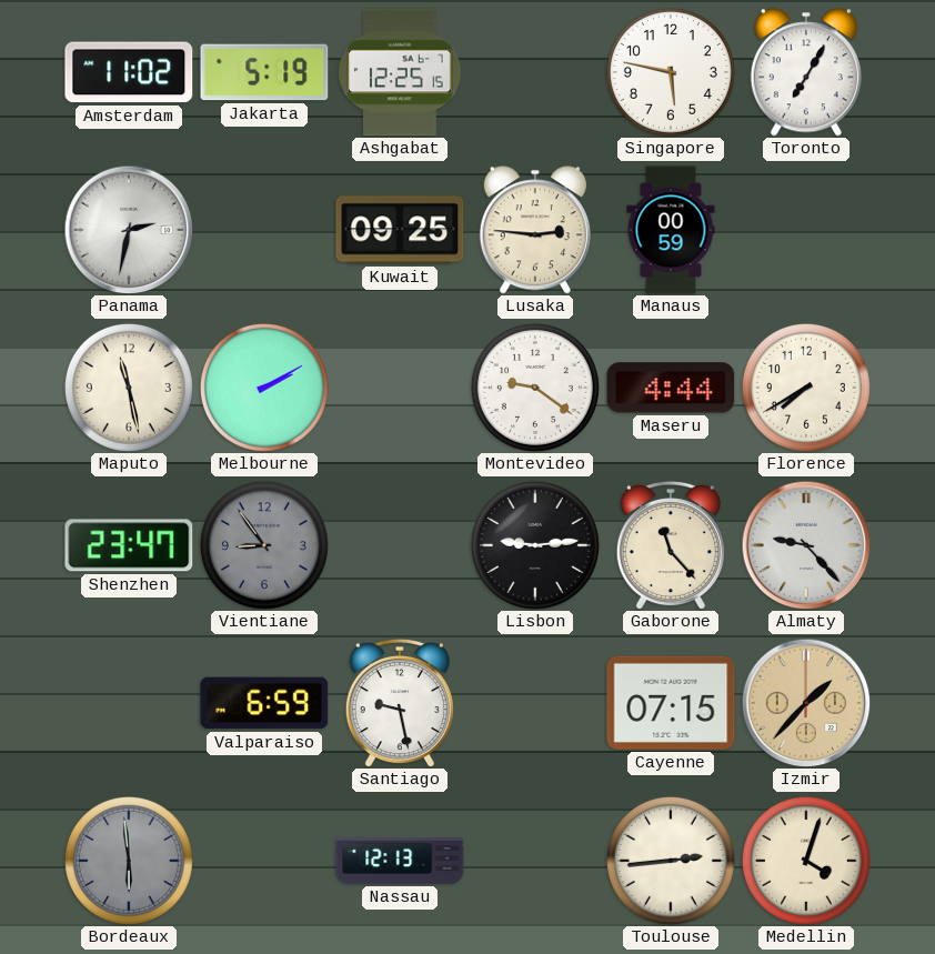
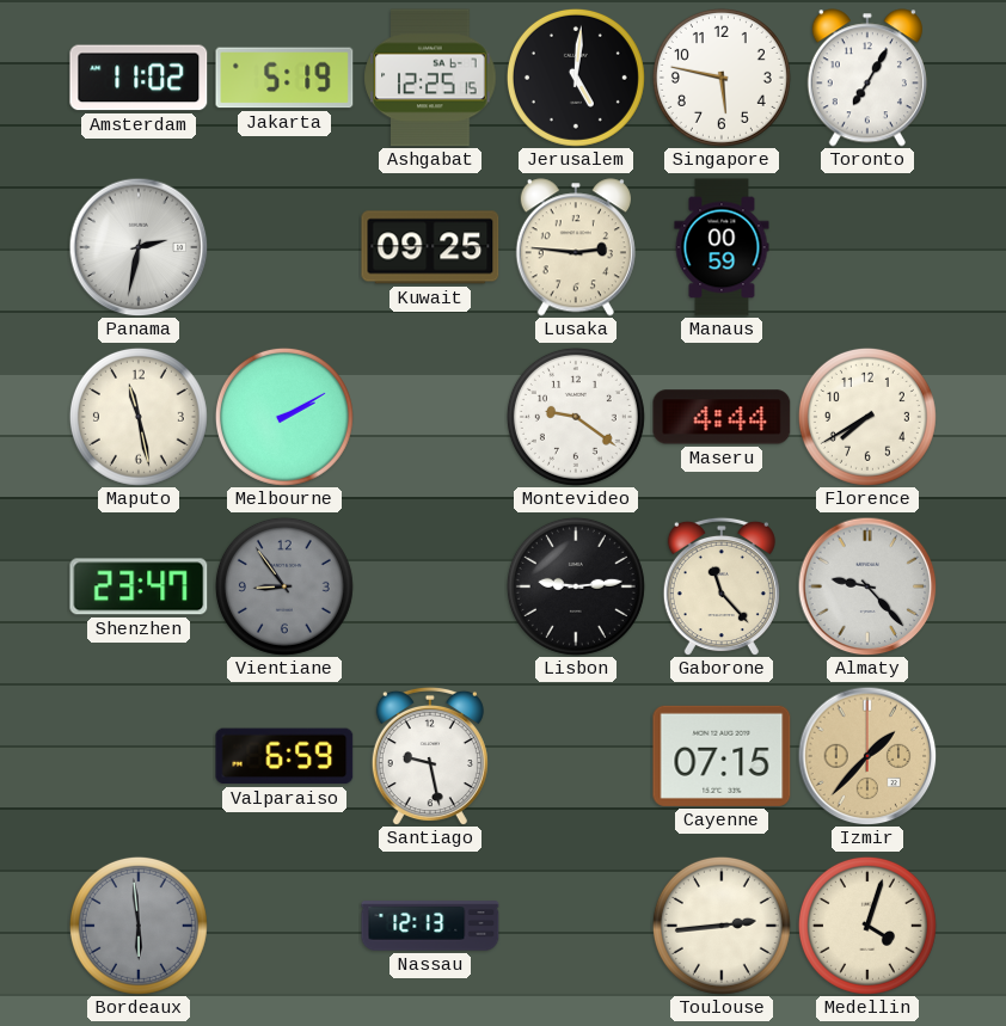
Jerusalem: none -> 5:01 (576, 78)
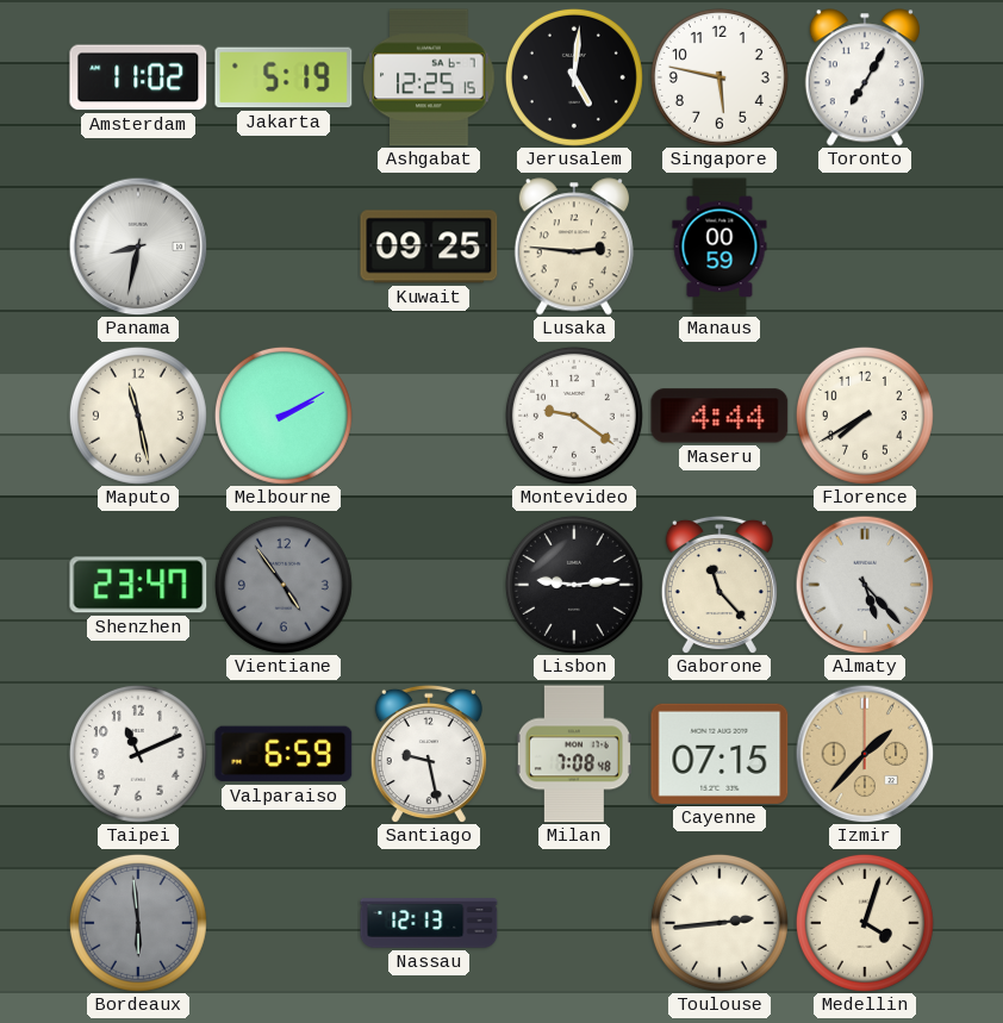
Panama: 2:32 -> 8:32 (138, 247)
Vientiane: 8:54 -> 4:54 (284, 585)
Almaty: 9:23 -> 5:23 (865, 585)
Taipei: none -> 11:11 (138, 754)
Milan: none -> 7:08 (574, 754)
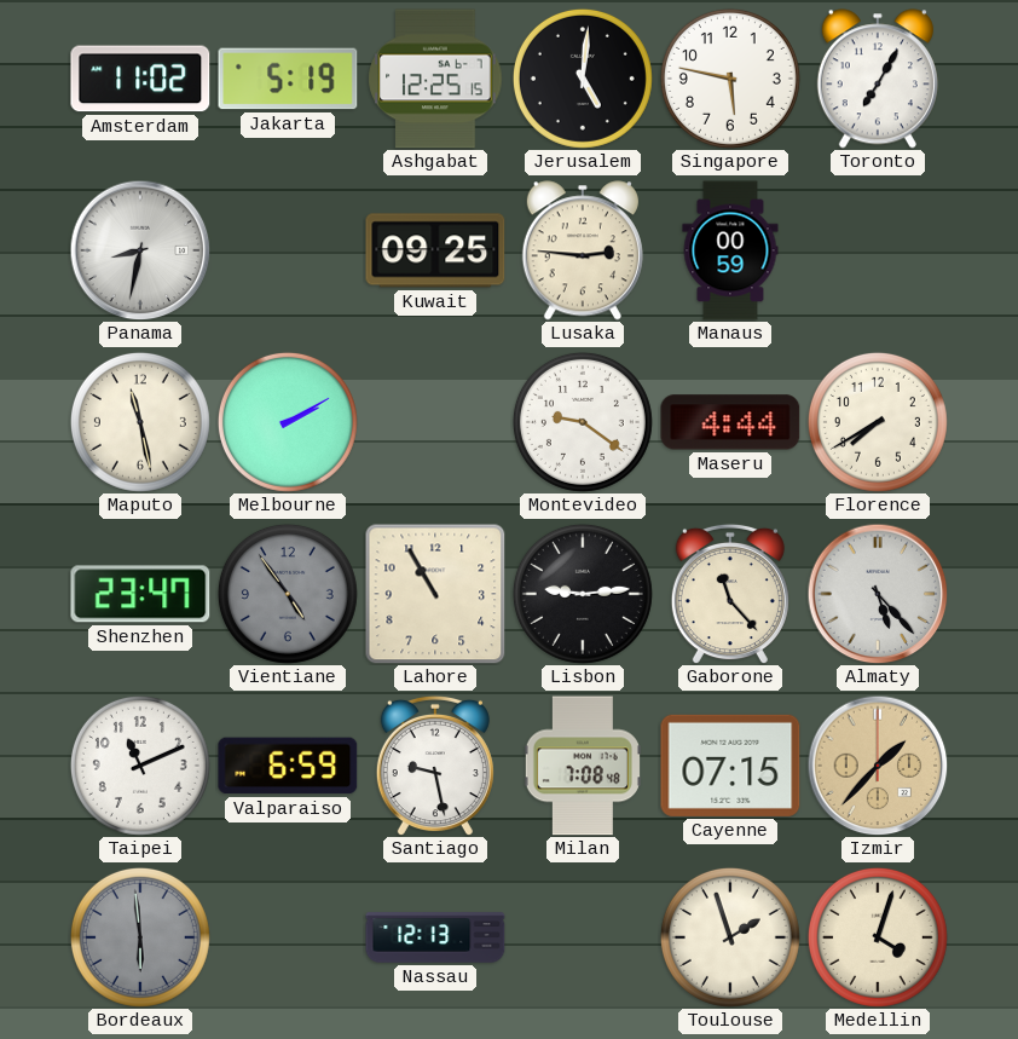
Lahore: none -> 10:55 (435, 594)
Toulouse: 2:44 -> 1:57 (730, 937)
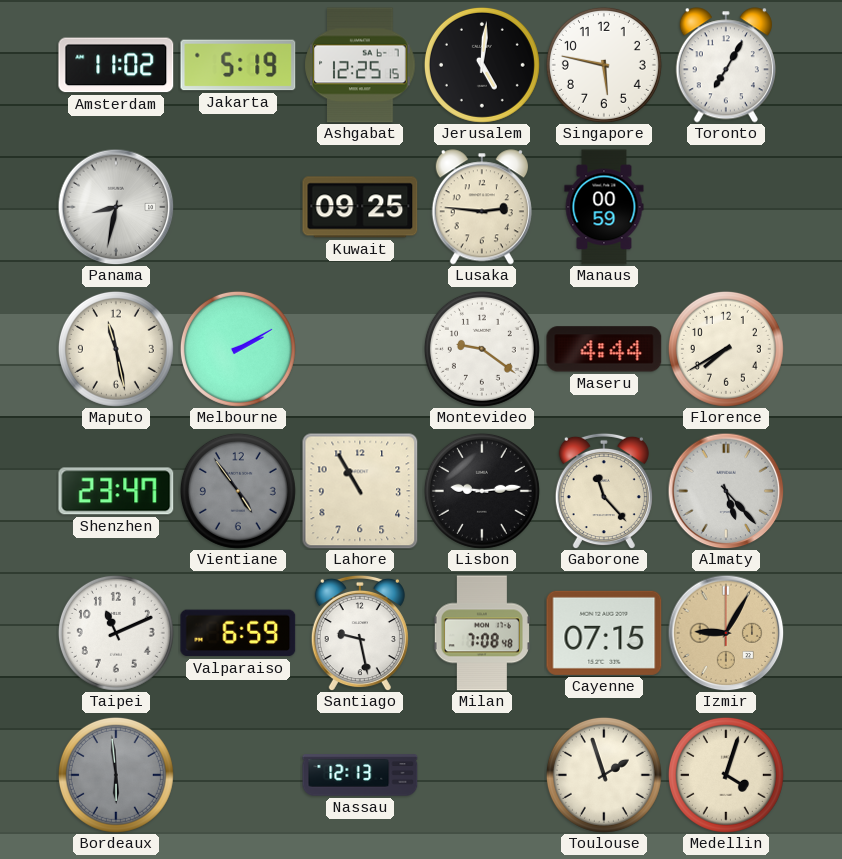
Izmir: 1:37 -> 9:05 (726, 633)
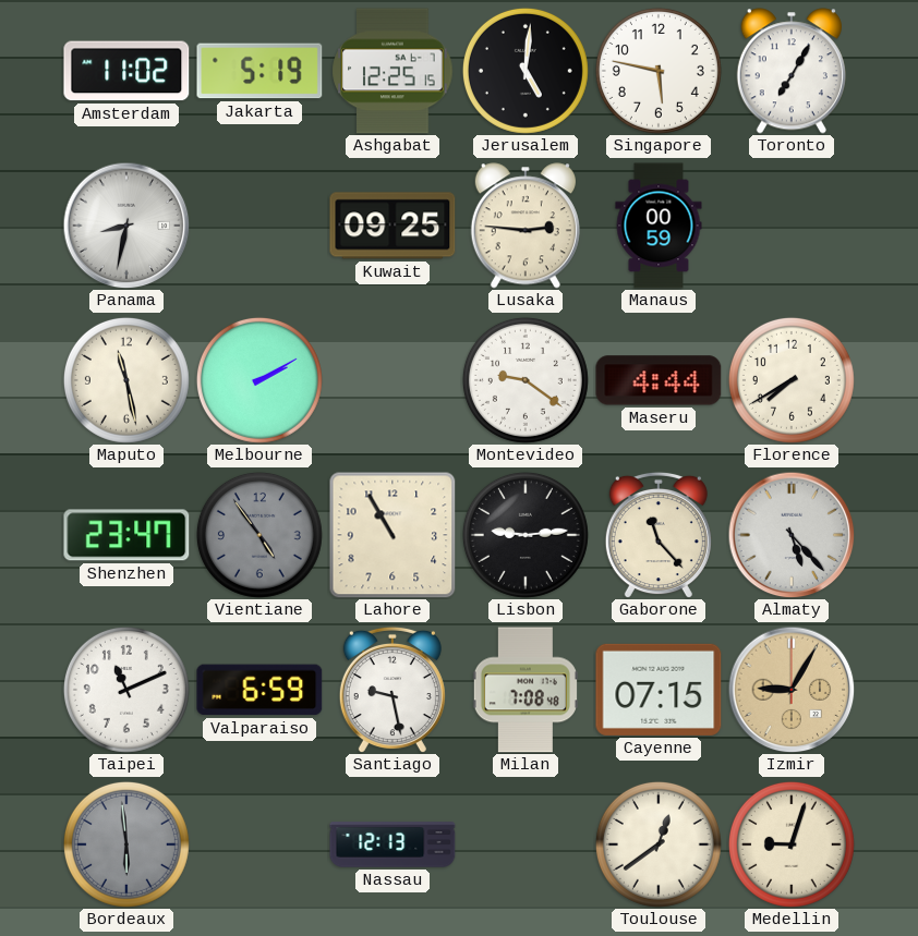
Toulouse: 1:57 -> 12:39 (659, 844)
Medellin: 4:03 -> 9:03 (792, 844)
